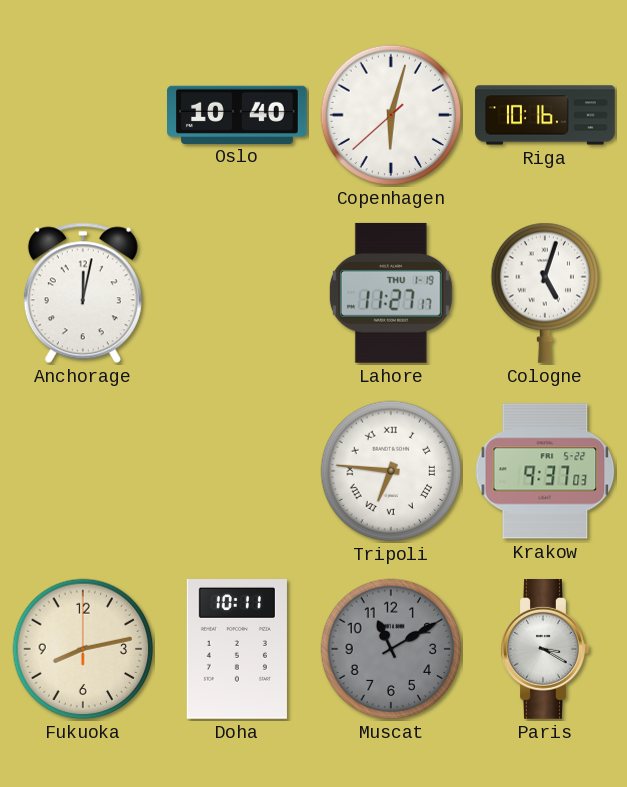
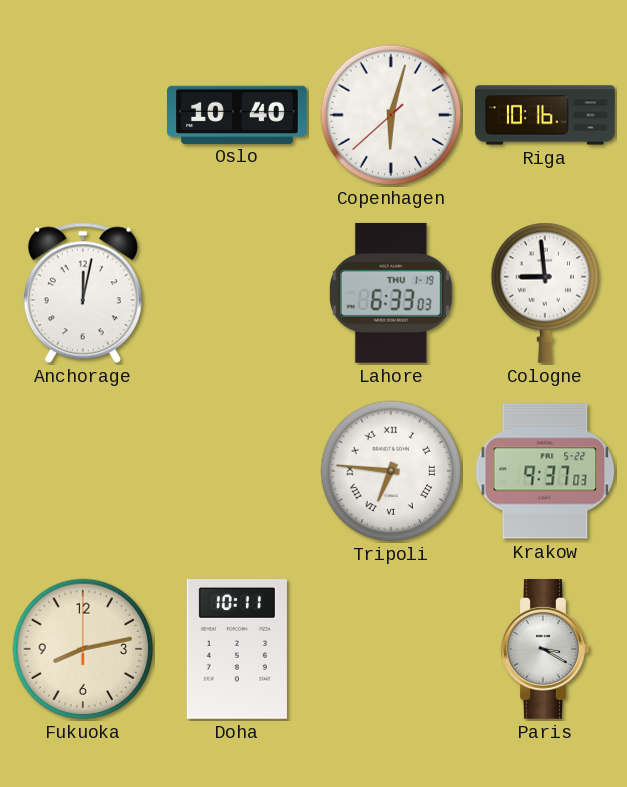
Lahore: 11:27 -> 6:33 (391, 293)
Cologne: 5:03 -> 8:59 (545, 293)
Muscat: 11:10 -> none (391, 649)
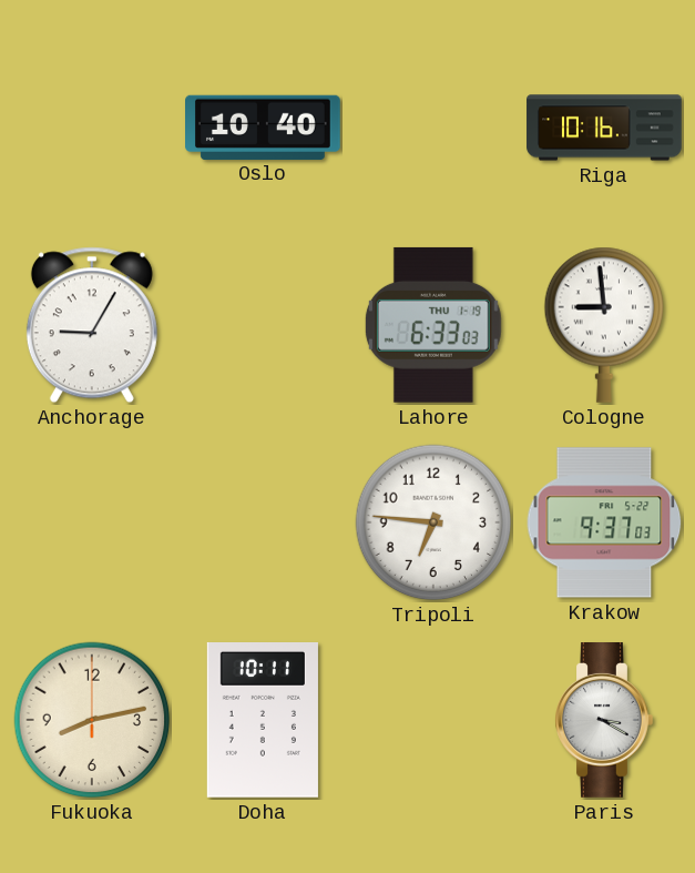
Copenhagen: 6:02 -> none (391, 115)
Anchorage: 12:02 -> 9:05 (92, 325)
Tripoli numerals: Roman -> Arabic (433, 522)
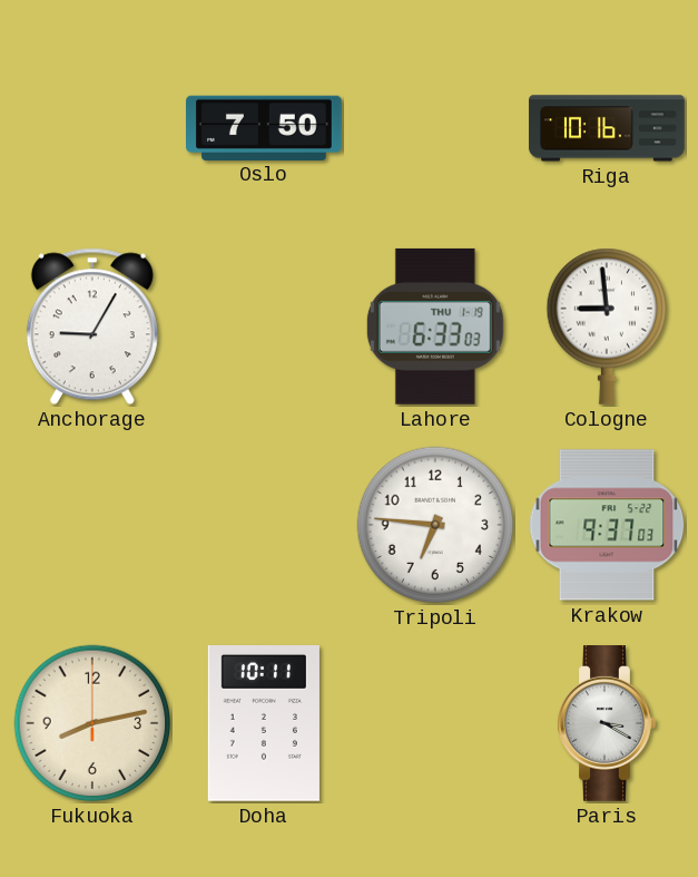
Oslo: 10:40 -> 7:50 (265, 127)
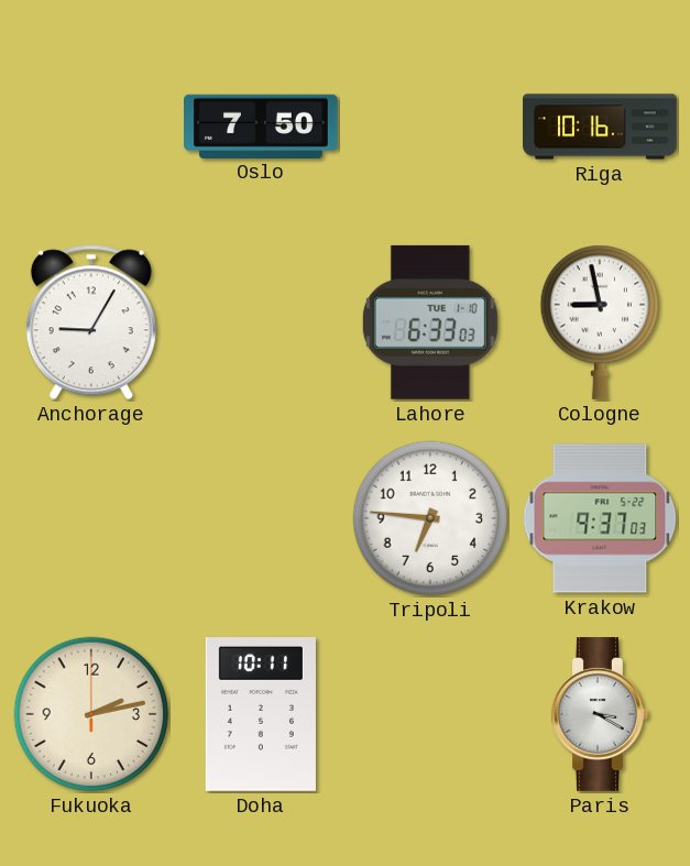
Lahore date: THU 1-19 -> TUE 1-10 (430, 322)
Cologne: 8:59 -> 8:58 (600, 322)
Fukuoka: 8:13 -> 2:13 (91, 714)
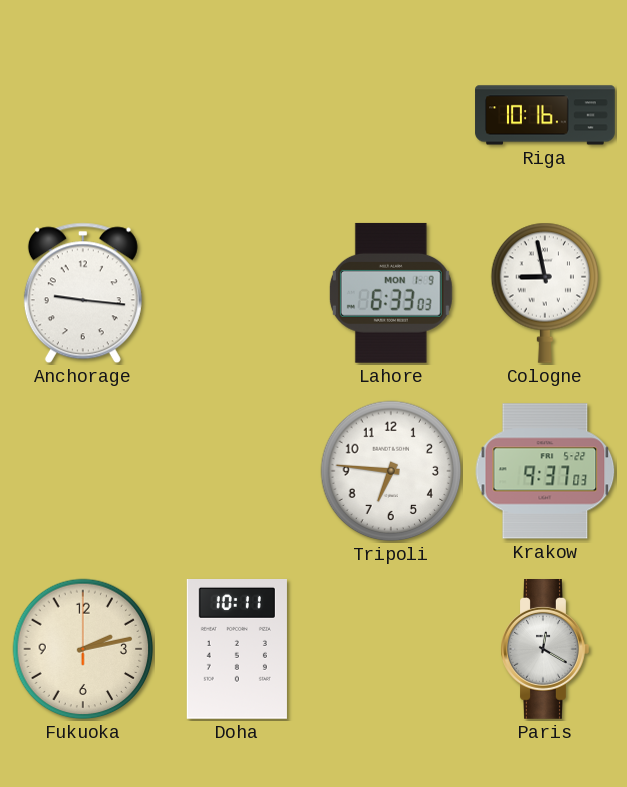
Oslo: 7:50 -> none (262, 125)
Anchorage: 9:05 -> 9:16 (83, 293)
Lahore date: TUE 1-10 -> MON 1-9 (391, 293)
Paris: 3:20 -> 12:20 (545, 650)
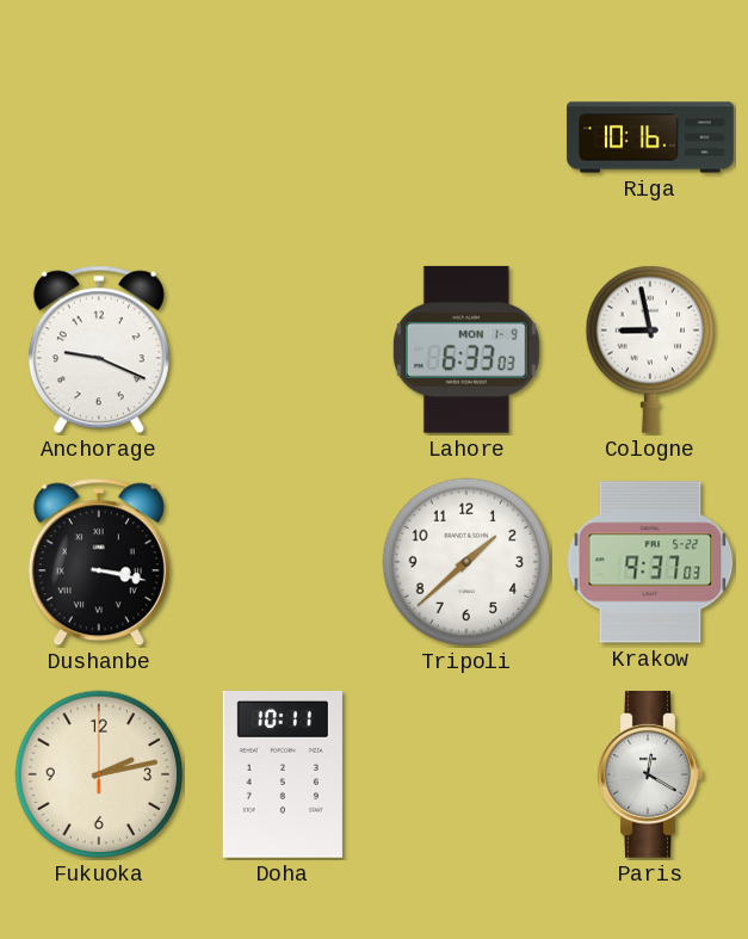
Anchorage: 9:16 -> 9:19 (99, 350)
Dushanbe: none -> 3:17 (99, 562)
Tripoli: 6:46 -> 1:38 (466, 562)
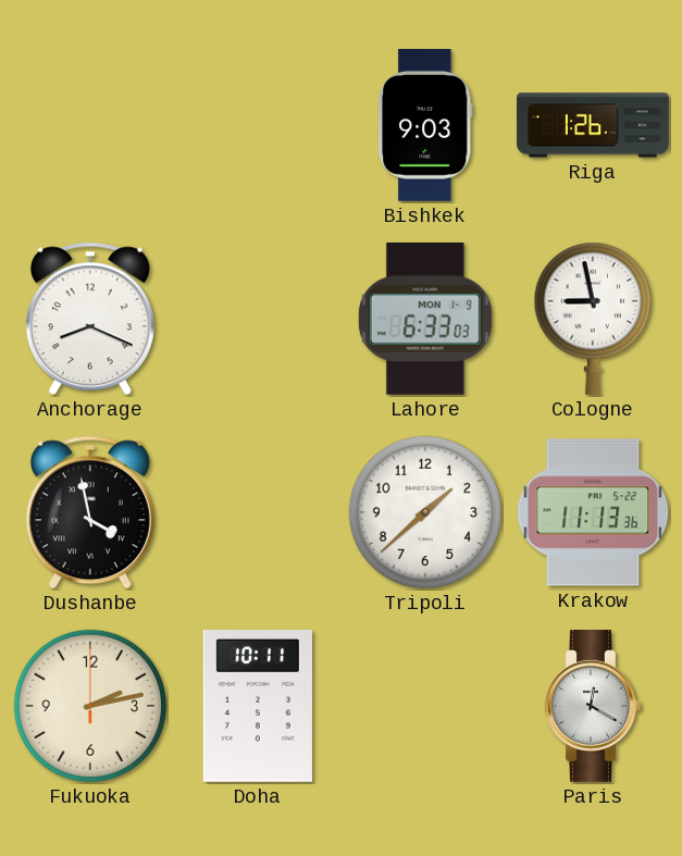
Bishkek: none -> 9:03 (425, 126)
Riga: 10:16 -> 1:26 (593, 125)
Anchorage: 9:19 -> 8:19 (90, 319)
Dushanbe: 3:17 -> 3:58 (90, 512)
Krakow: 9:37 -> 11:13 (593, 512)
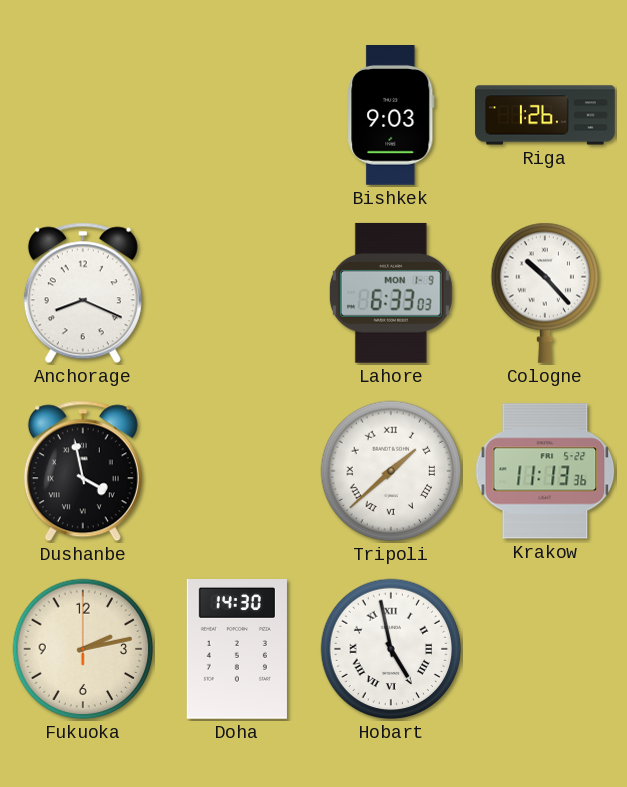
Cologne: 8:58 -> 10:23 (545, 293)
Tripoli numerals: Arabic -> Roman (391, 471)
Doha: 10:11 -> 14:30 (237, 650)
Hobart: none -> 4:58 (391, 649)
Paris: 12:20 -> none (593, 707)
